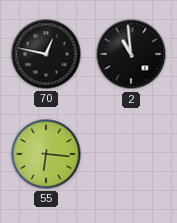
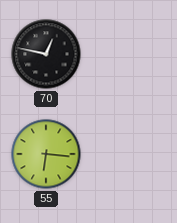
2: 10:59 -> none (131, 54)
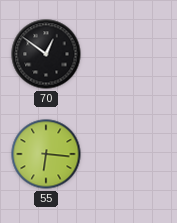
70: 12:47 -> 12:51 (46, 54)
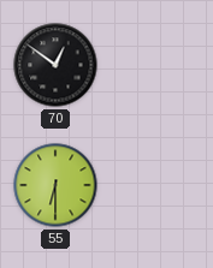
55: 6:16 -> 6:30 (55, 185)
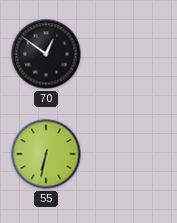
55: 6:30 -> 6:32 (46, 154)
